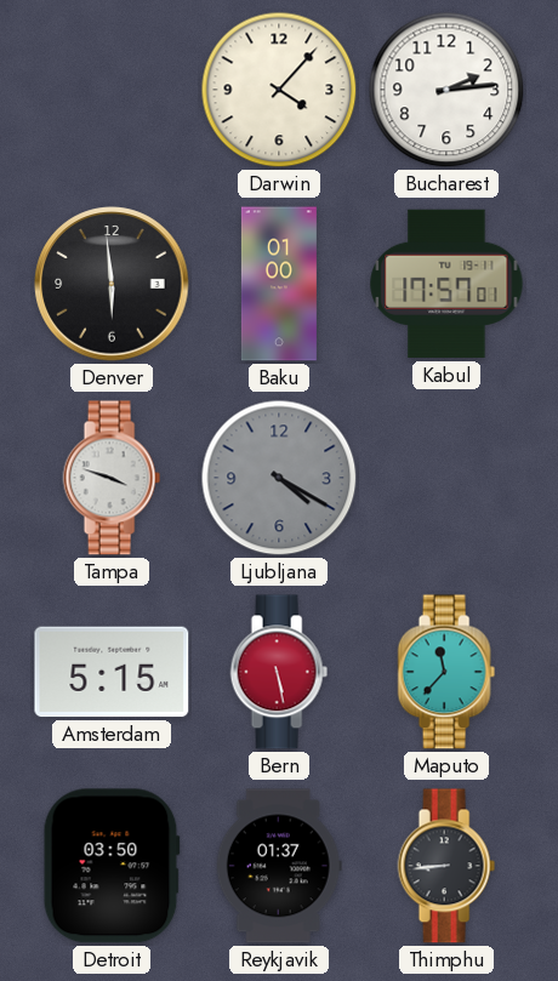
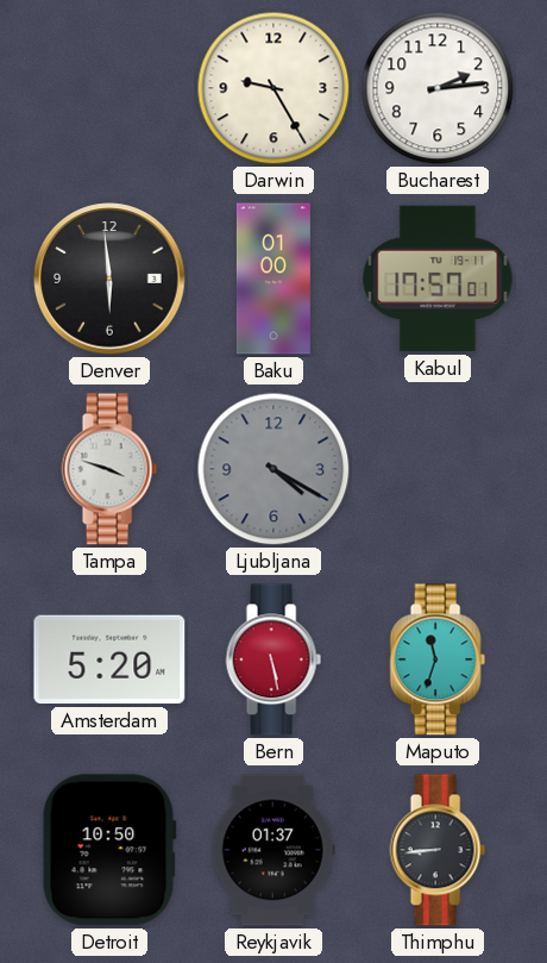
Darwin: 4:07 -> 9:25 (273, 88)
Amsterdam: 5:15 -> 5:20 (109, 659)
Maputo: 11:37 -> 11:33 (438, 659)
Detroit: 03:50 -> 10:50 (109, 850)
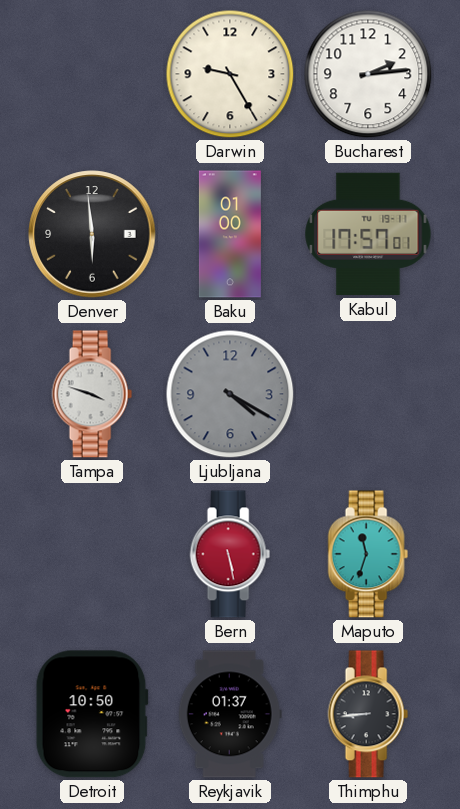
Amsterdam: 5:20 -> none (109, 659)
